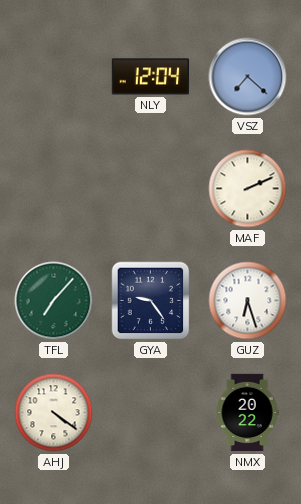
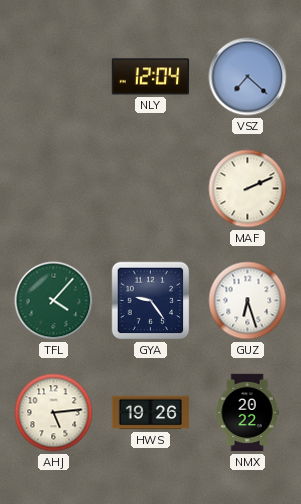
TFL: 7:07 -> 4:07 (54, 301)
AHJ: 4:21 -> 5:14 (54, 413)
HWS: none -> 19:26 (151, 413)
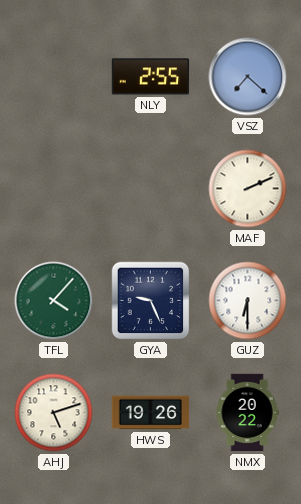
NLY: 12:04 -> 2:55 (151, 77)
GYA: 9:24 -> 9:26 (151, 301)
GUZ: 6:27 -> 6:30 (248, 301)
AHJ: 5:14 -> 5:12 (54, 413)
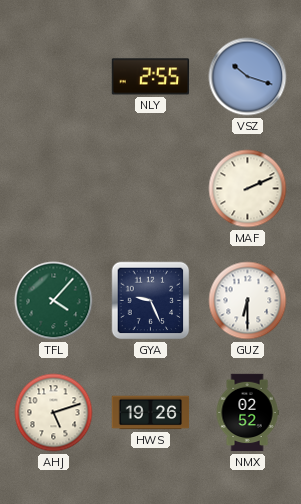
VSZ: 7:22 -> 10:18 (248, 77)
NMX: 20:22 -> 02:52 (247, 413)
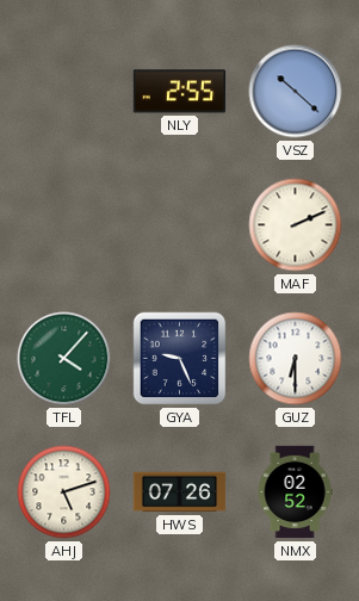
VSZ: 10:18 -> 10:22 (296, 92)
HWS: 19:26 -> 07:26 (180, 492)
